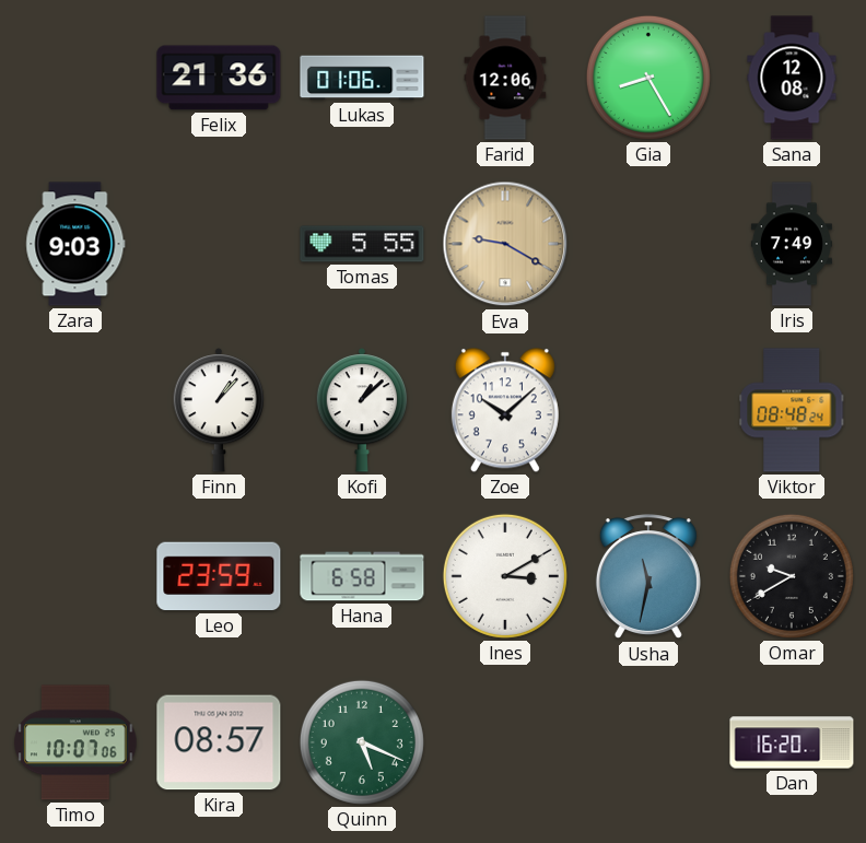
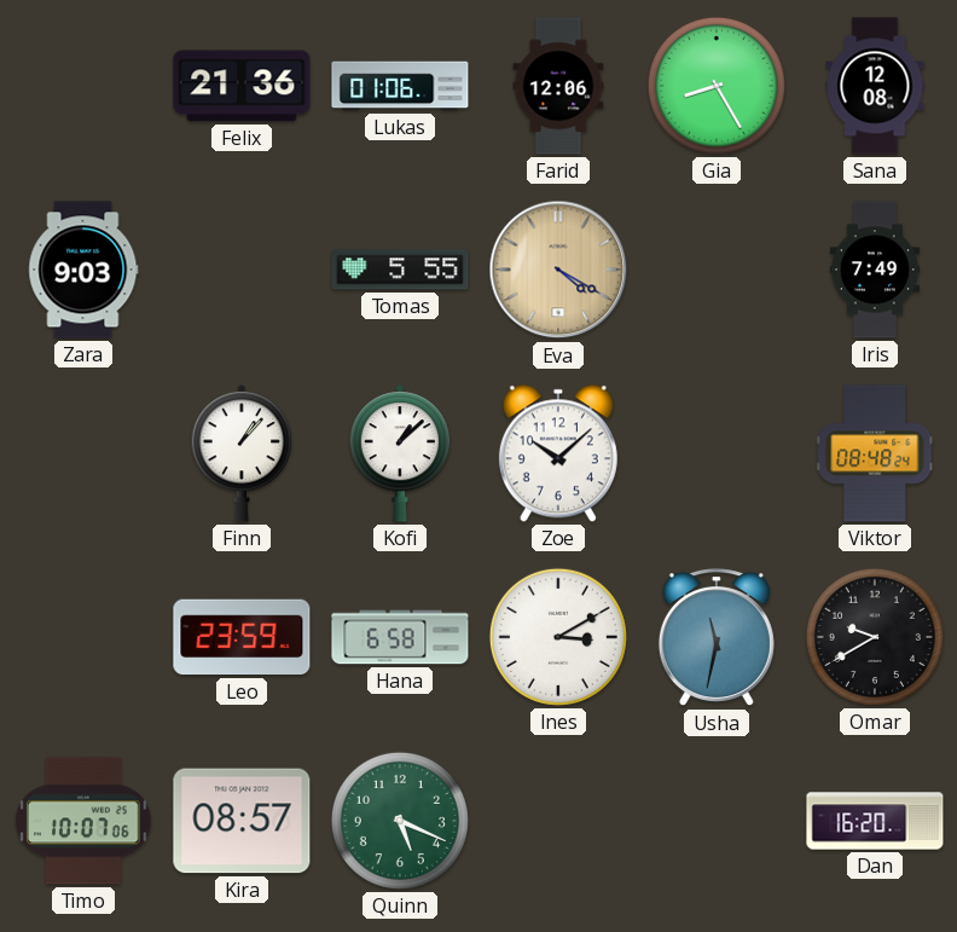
Eva: 9:20 -> 4:20 (558, 270)
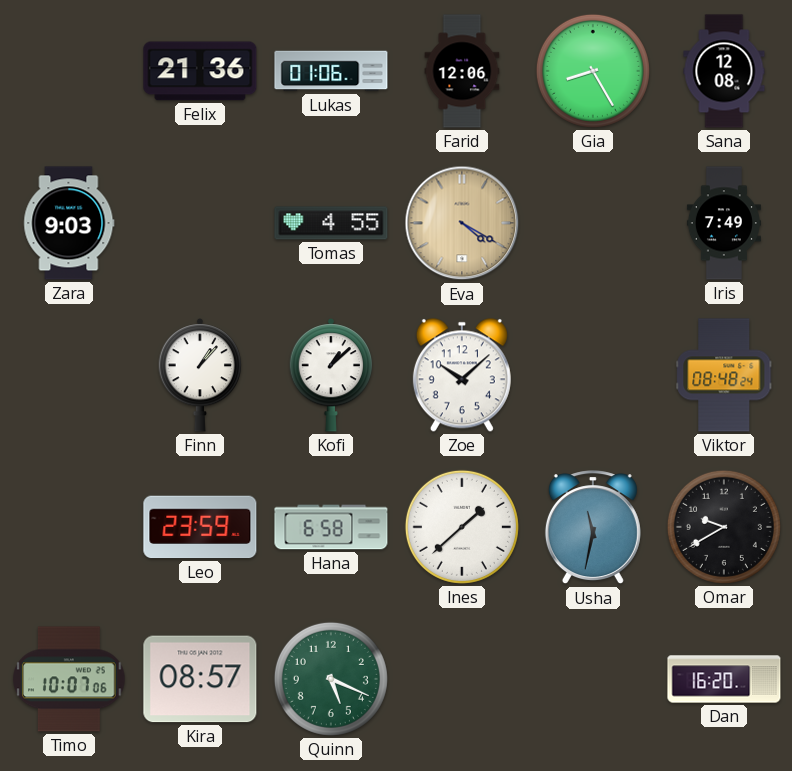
Tomas: 5:55 -> 4:55 (331, 223)
Ines: 3:10 -> 1:38 (462, 527)
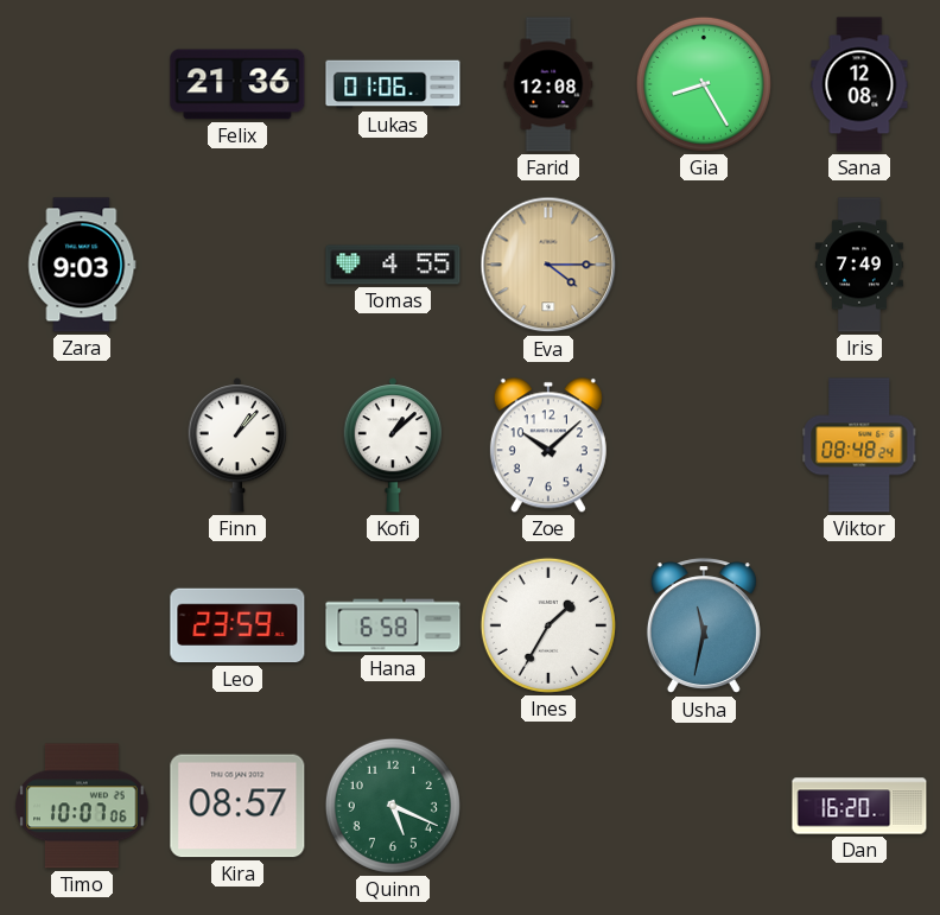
Farid: 12:06 -> 12:08 (548, 84)
Eva: 4:20 -> 4:15 (548, 265)
Ines: 1:38 -> 1:35 (548, 625)
Omar: 9:40 -> none (724, 527)
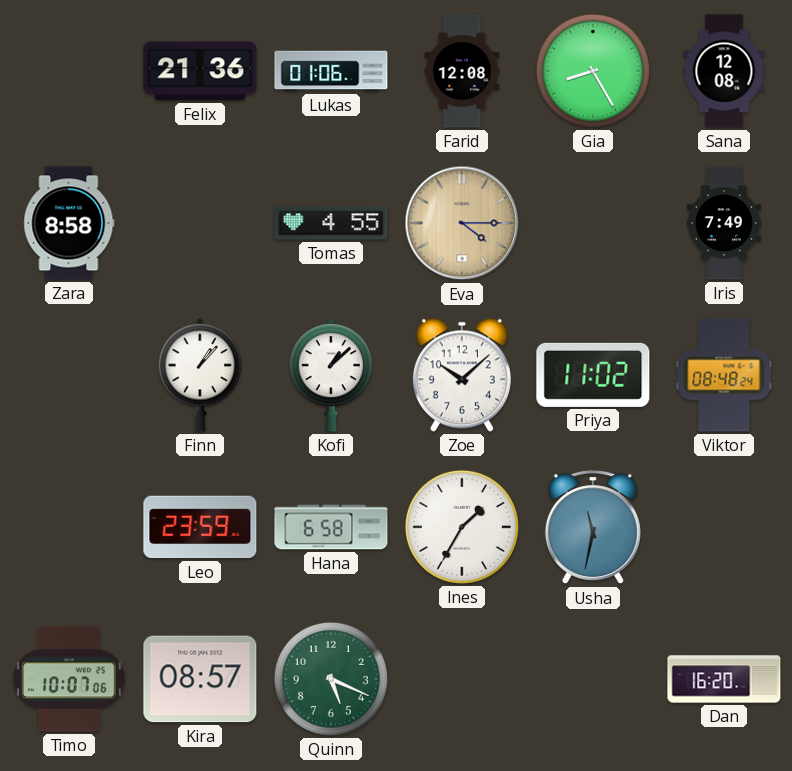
Zara: 9:03 -> 8:58 (69, 223)
Priya: none -> 11:02 (593, 375)
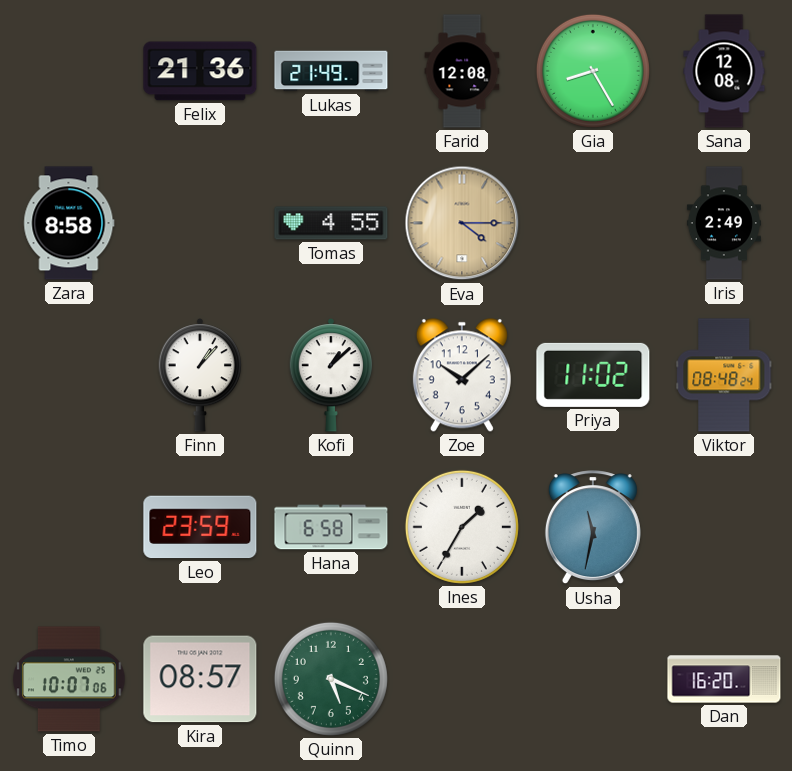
Lukas: 01:06 -> 21:49 (331, 71)
Iris: 7:49 -> 2:49 (724, 223)
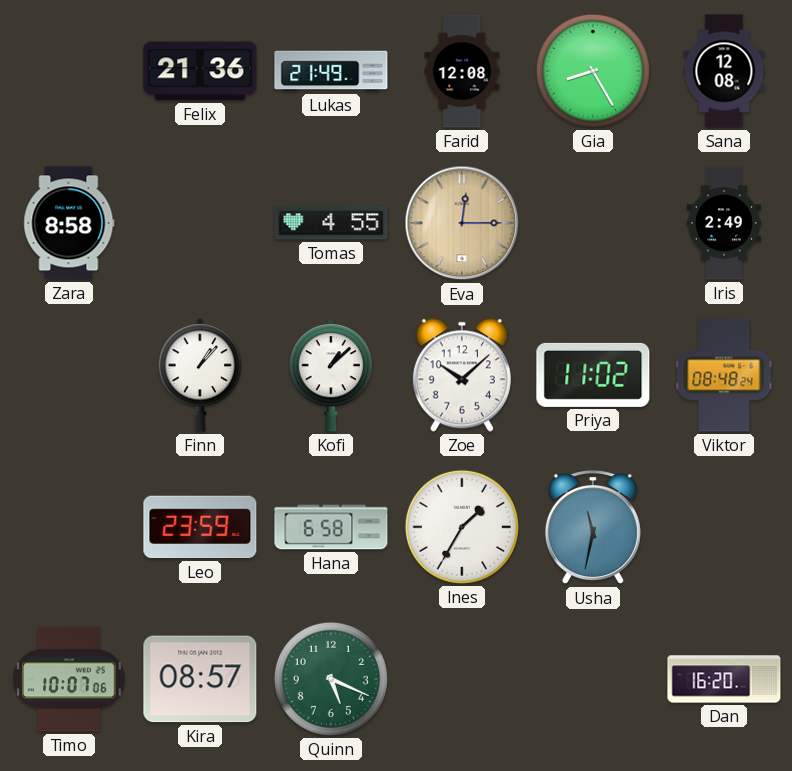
Eva: 4:15 -> 12:15 (462, 223)
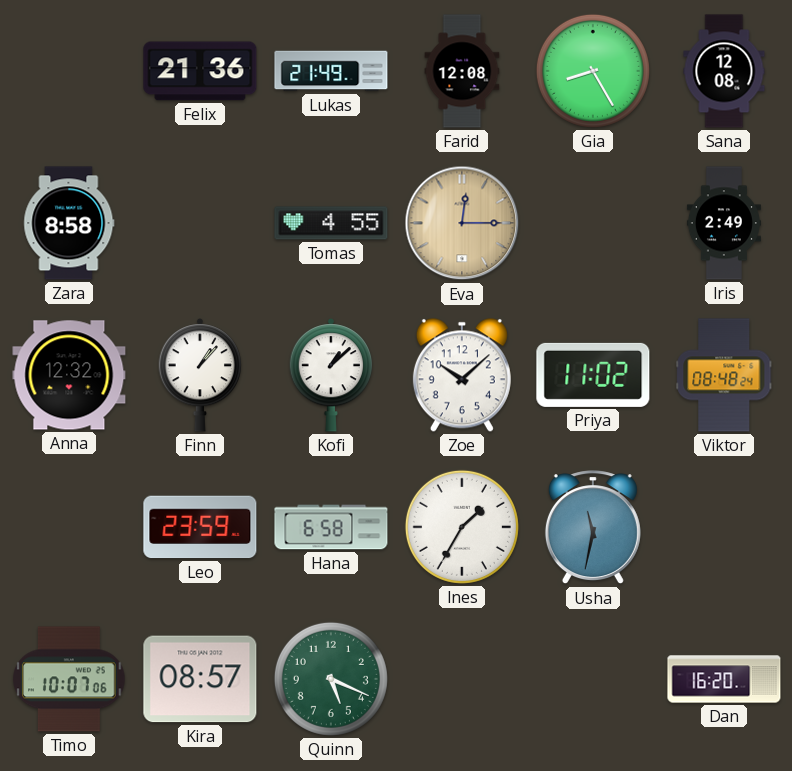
Anna: none -> 12:32 (69, 375)
